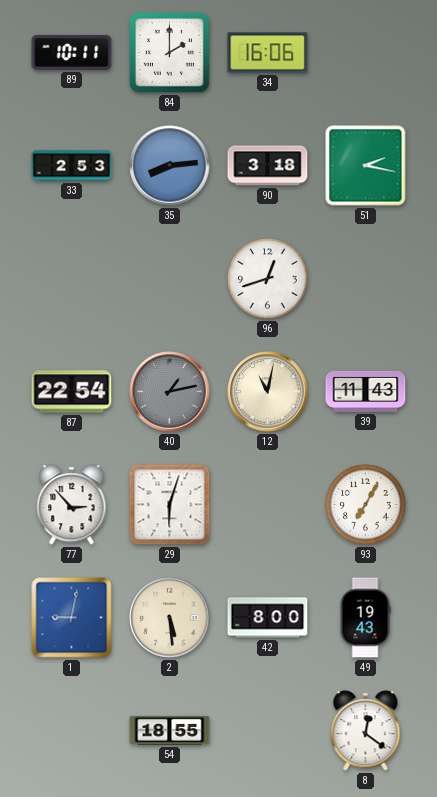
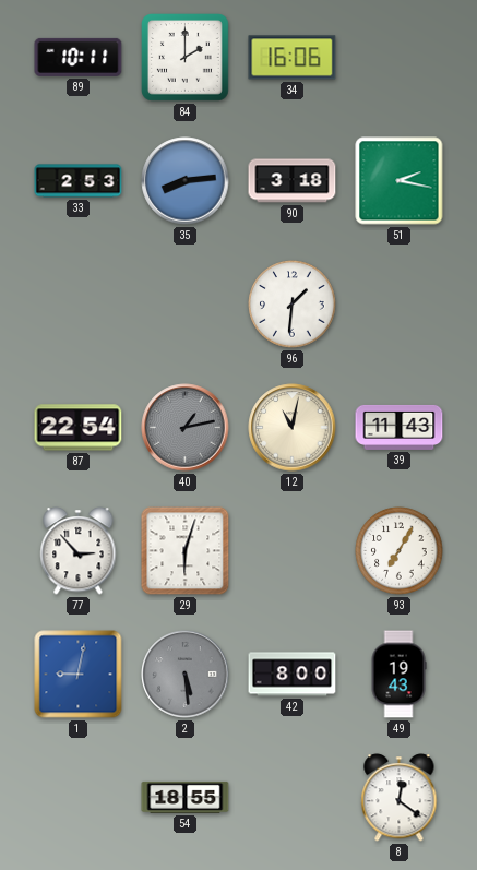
96: 12:42 -> 1:31 (293, 305)
2 dial: cream -> grey (186, 675)
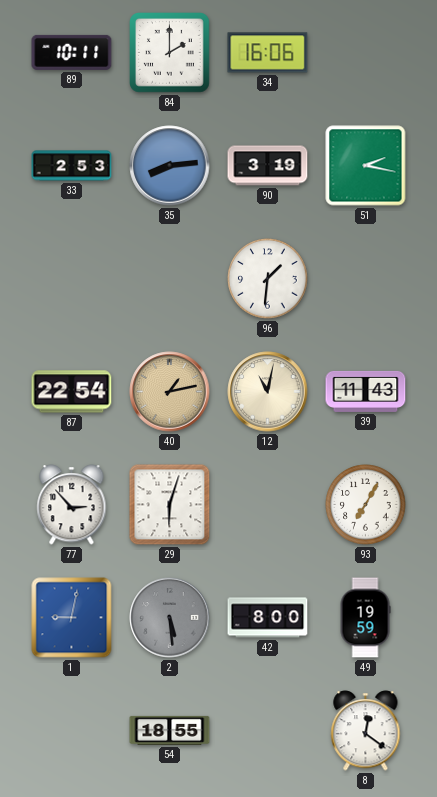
90: 3:18 -> 3:19 (268, 166)
40 dial: grey -> champagne (170, 392)
49: 19:43 -> 19:59 (365, 618)
